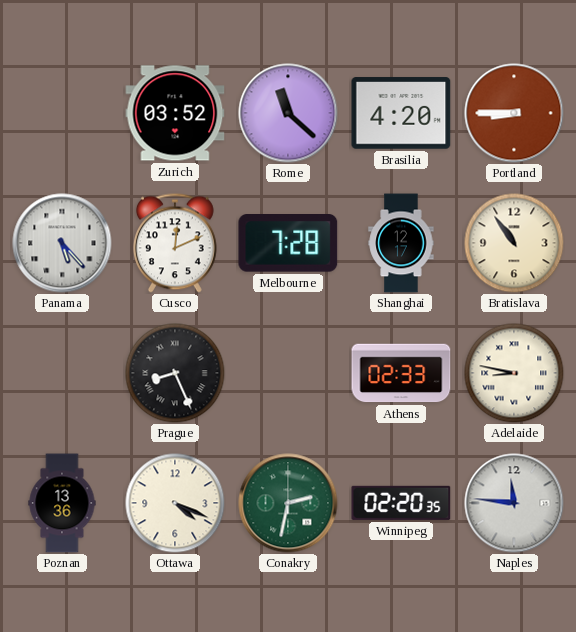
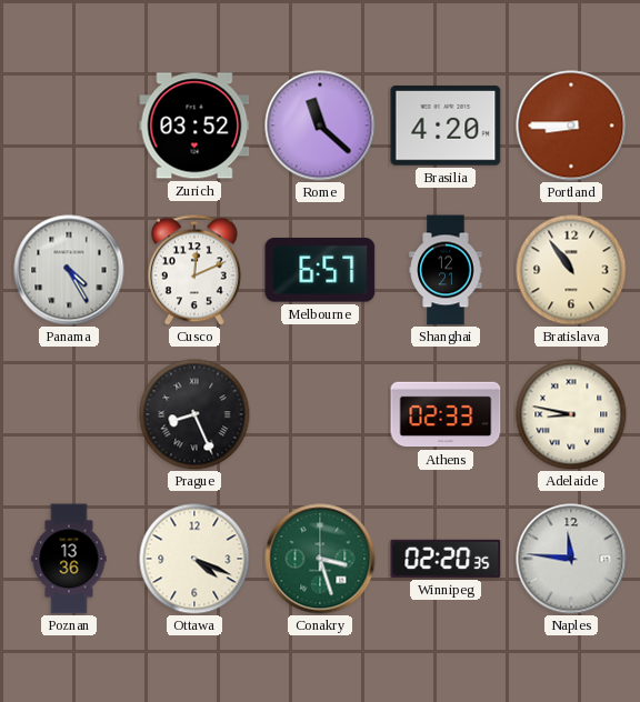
Panama: 5:23 -> 4:25 (69, 270)
Melbourne: 7:28 -> 6:57 (320, 271)
Shanghai: 12:17 -> 12:21 (446, 270)
Conakry: 2:32 -> 3:27 (320, 559)
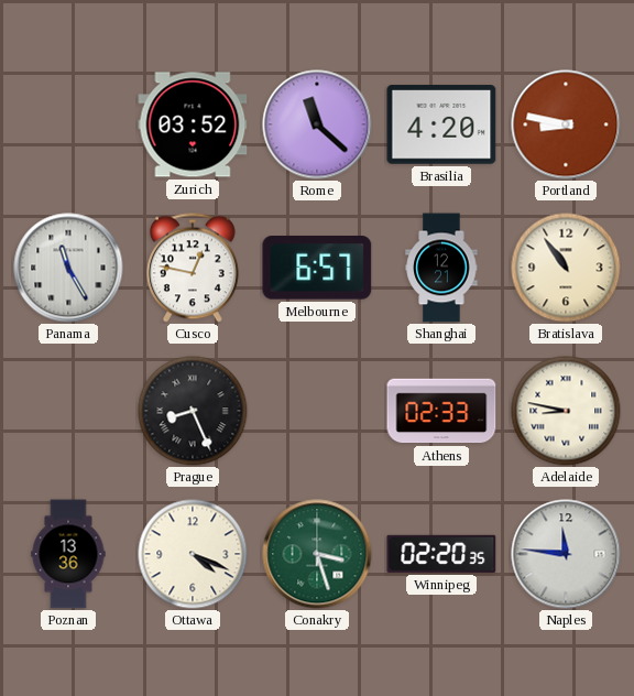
Portland: 8:45 -> 8:47 (566, 124)
Panama: 4:25 -> 11:25 (68, 268)
Cusco: 12:11 -> 12:47 (193, 268)
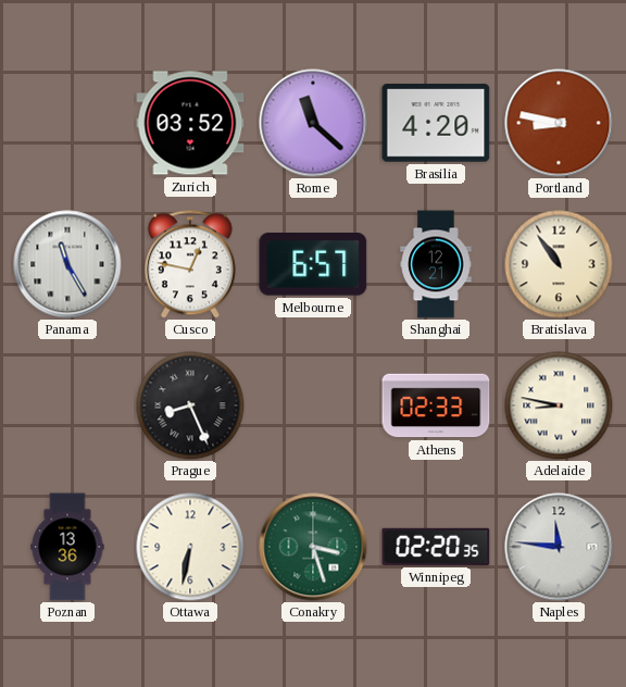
Ottawa: 4:19 -> 6:32 (190, 547)
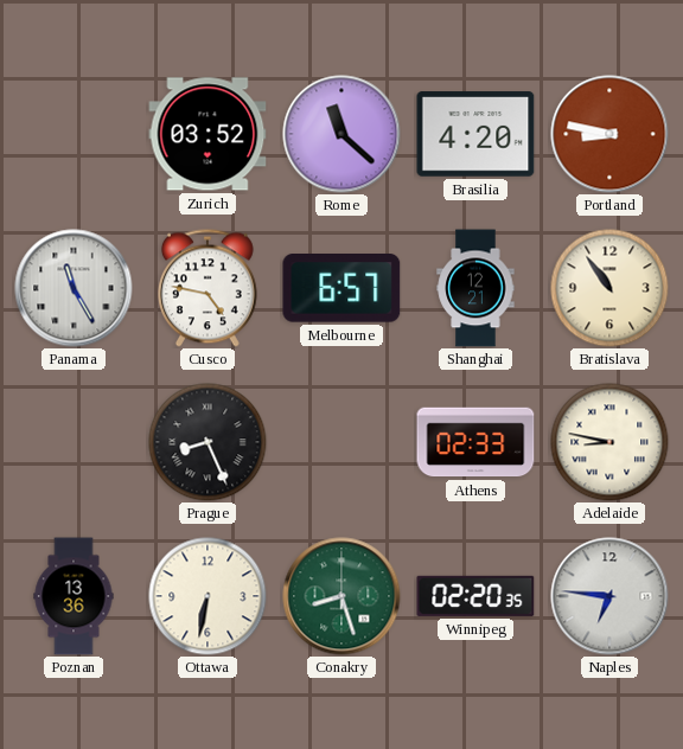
Cusco: 12:47 -> 4:47 (208, 288)
Conakry: 3:27 -> 8:27 (341, 596)
Naples: 11:46 -> 6:46 (609, 596)
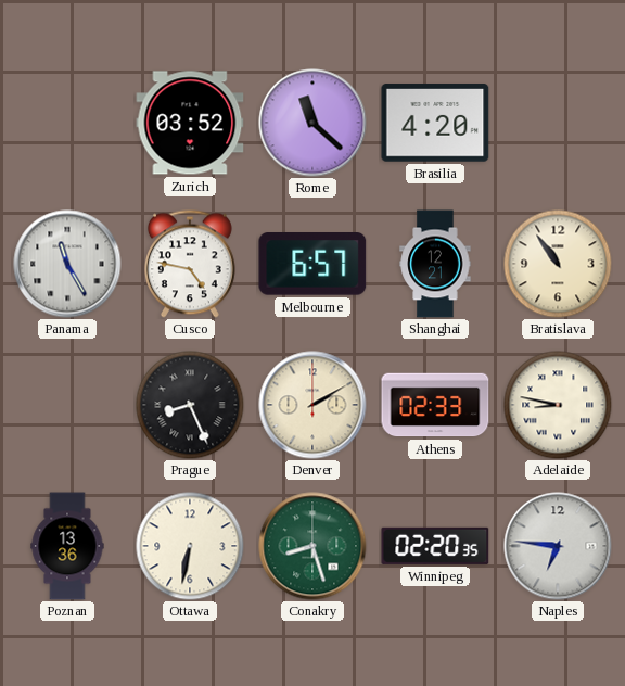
Portland: 8:47 -> none (609, 134)
Denver: none -> 2:10 (312, 405)
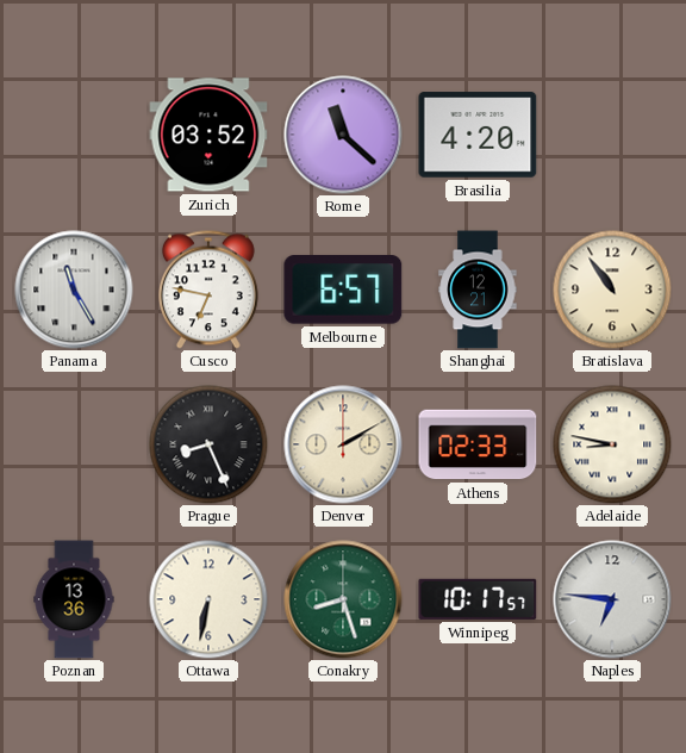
Cusco: 4:47 -> 6:47 (208, 290)
Winnipeg: 02:20 -> 10:17 (478, 599)
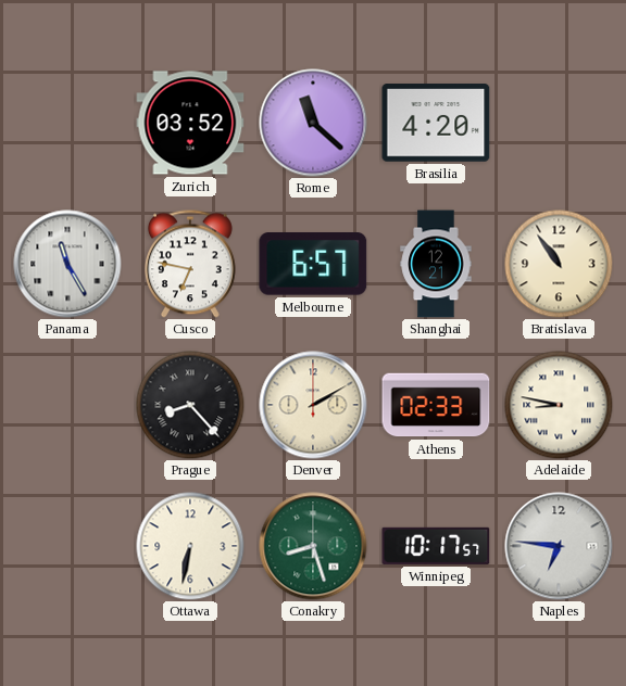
Prague: 8:26 -> 8:23 (190, 405)
Poznan: 13:36 -> none (74, 599)
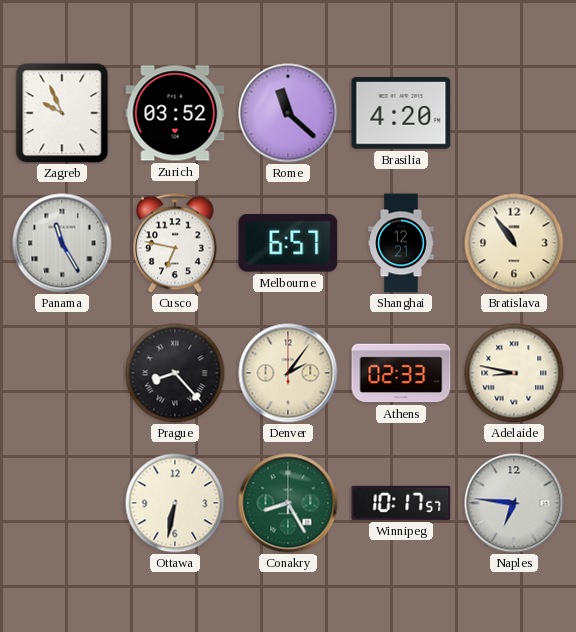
Zagreb: none -> 9:56 (62, 113)
Denver: 2:10 -> 2:06 (288, 373)
Conakry: 8:27 -> 8:25 (288, 503)
